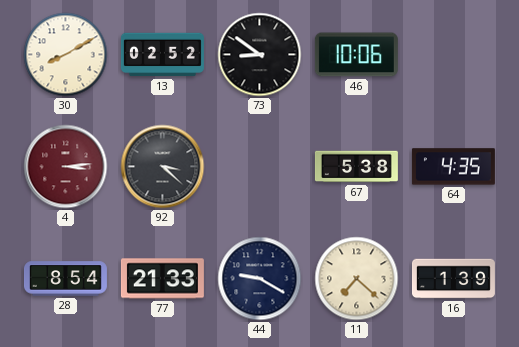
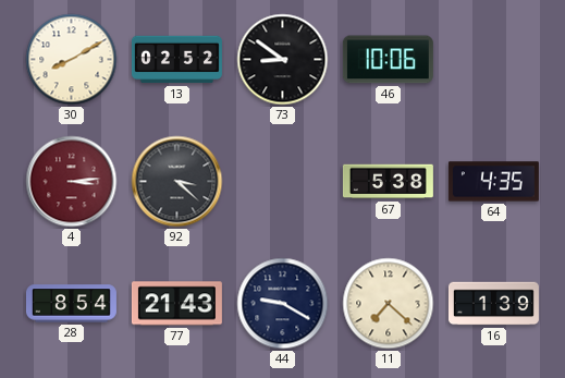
77: 21:33 -> 21:43 (176, 304)
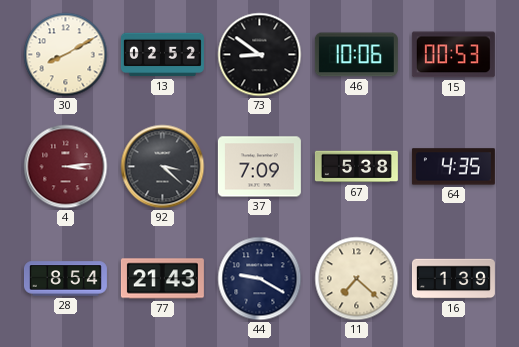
15: none -> 00:53 (453, 55)
37: none -> 7:09 (259, 167)
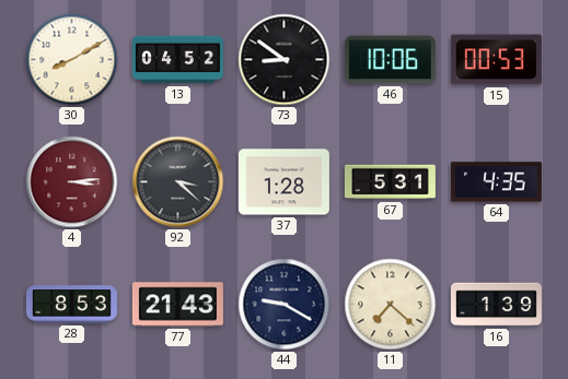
13: 02:52 -> 04:52 (177, 60)
37: 7:09 -> 1:28 (283, 182)
67: 5:38 -> 5:31 (390, 182)
28: 8:54 -> 8:53 (71, 305)
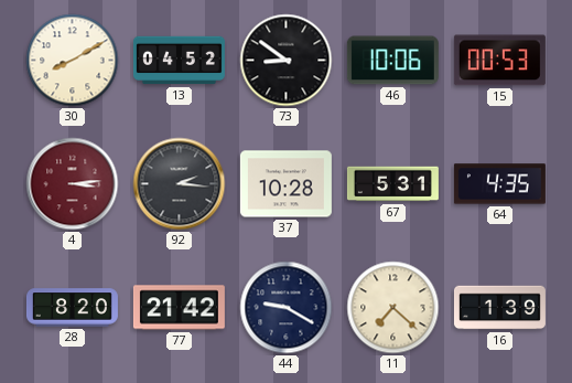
92: 3:22 -> 2:16 (180, 184)
37: 1:28 -> 10:28 (285, 184)
28: 8:53 -> 8:20 (72, 308)
77: 21:43 -> 21:42 (179, 308)
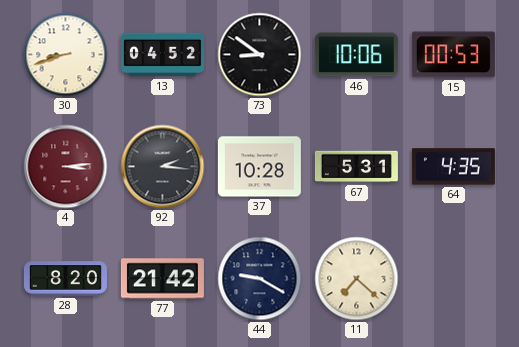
30: 8:10 -> 8:42 (66, 55)
16: 1:39 -> none (499, 308)
